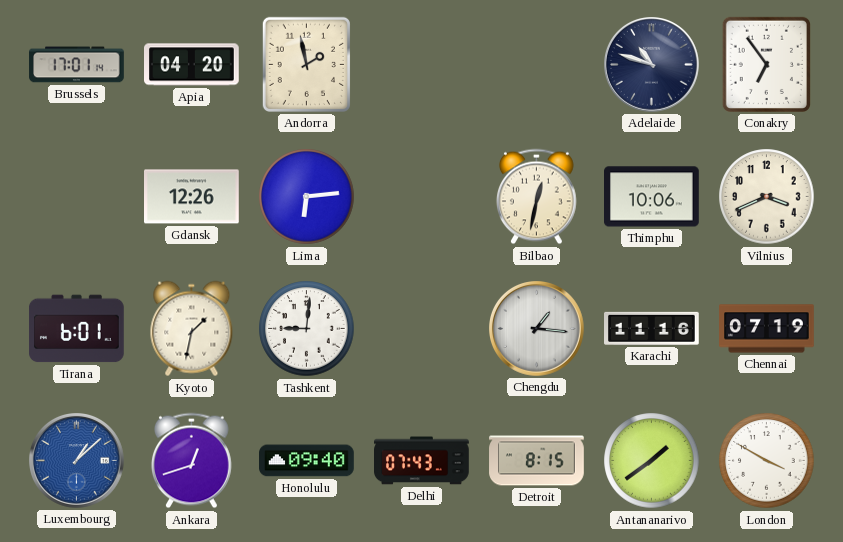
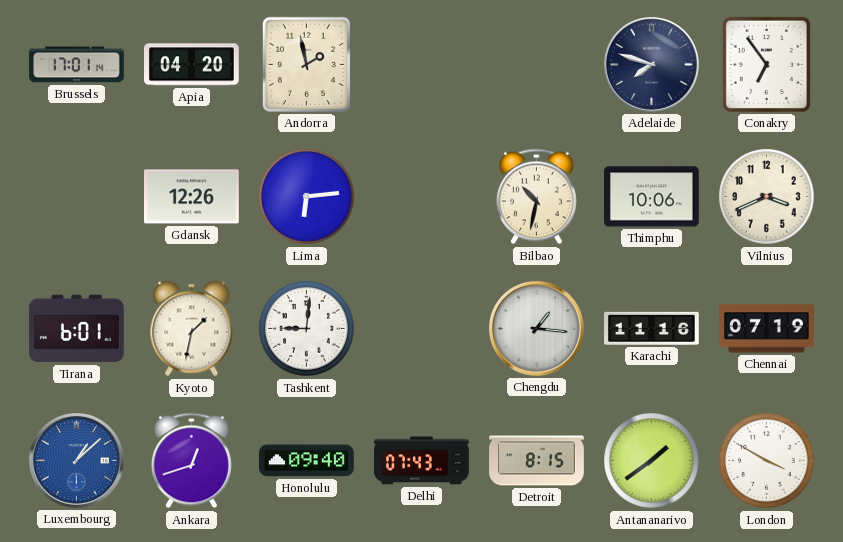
Adelaide: 10:48 -> 7:48 (652, 65)
Bilbao: 12:32 -> 10:32 (536, 197)
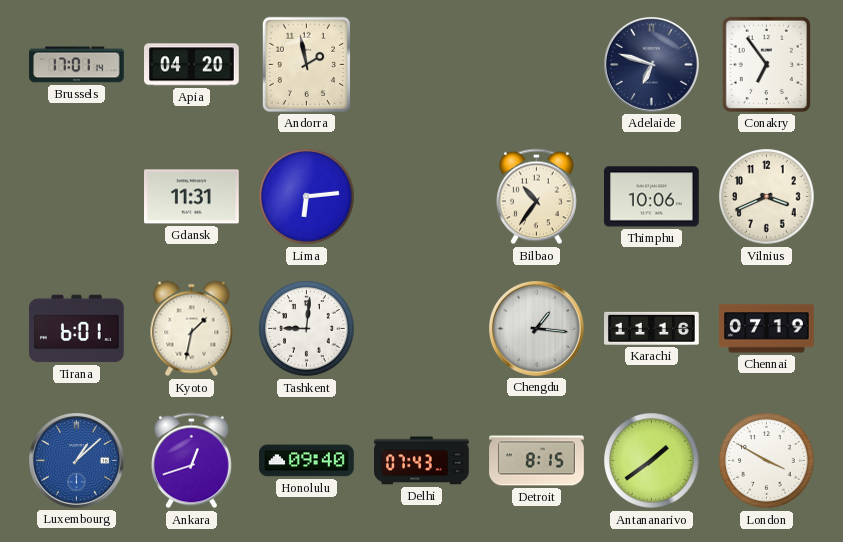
Adelaide: 7:48 -> 6:48 (652, 65)
Gdansk: 12:26 -> 11:31 (192, 197)
Bilbao: 10:32 -> 10:36 (536, 197)
